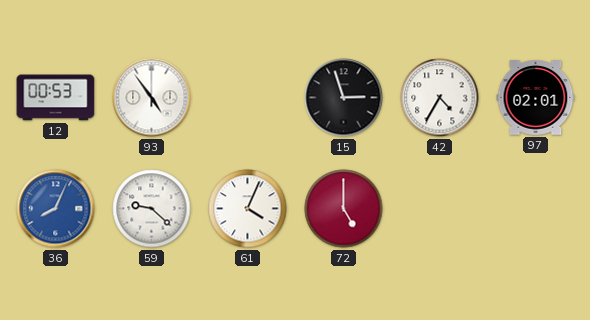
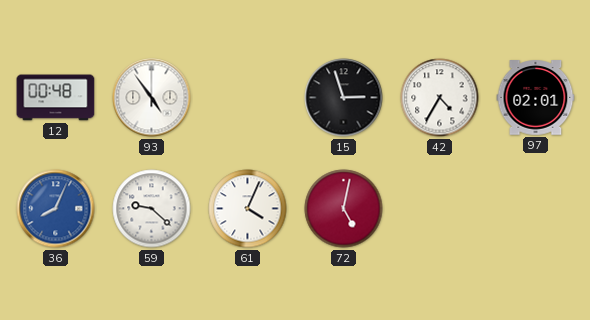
12: 00:53 -> 00:48 (56, 98)
72: 5:00 -> 5:02 (344, 209)
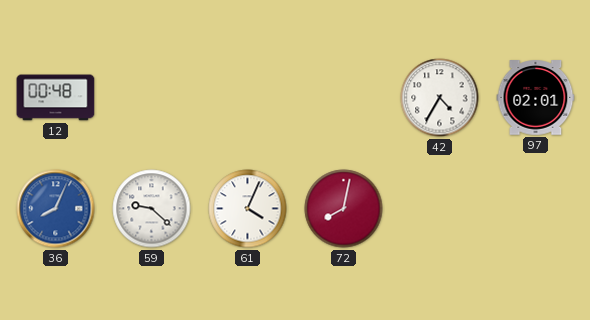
93: 4:54 -> none (152, 98)
15: 2:57 -> none (344, 98)
72: 5:02 -> 8:02 (344, 209)
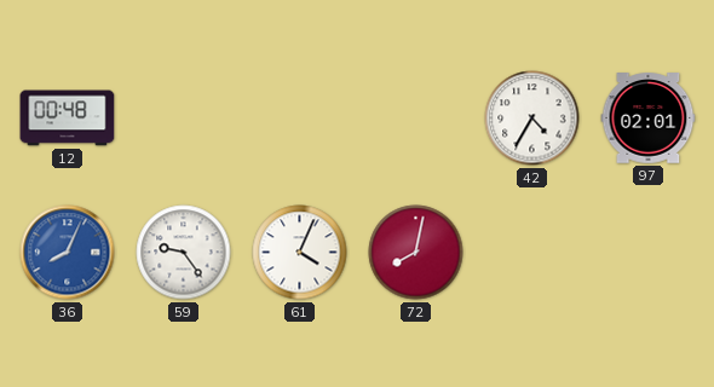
59: 9:22 -> 9:24 (184, 253)
